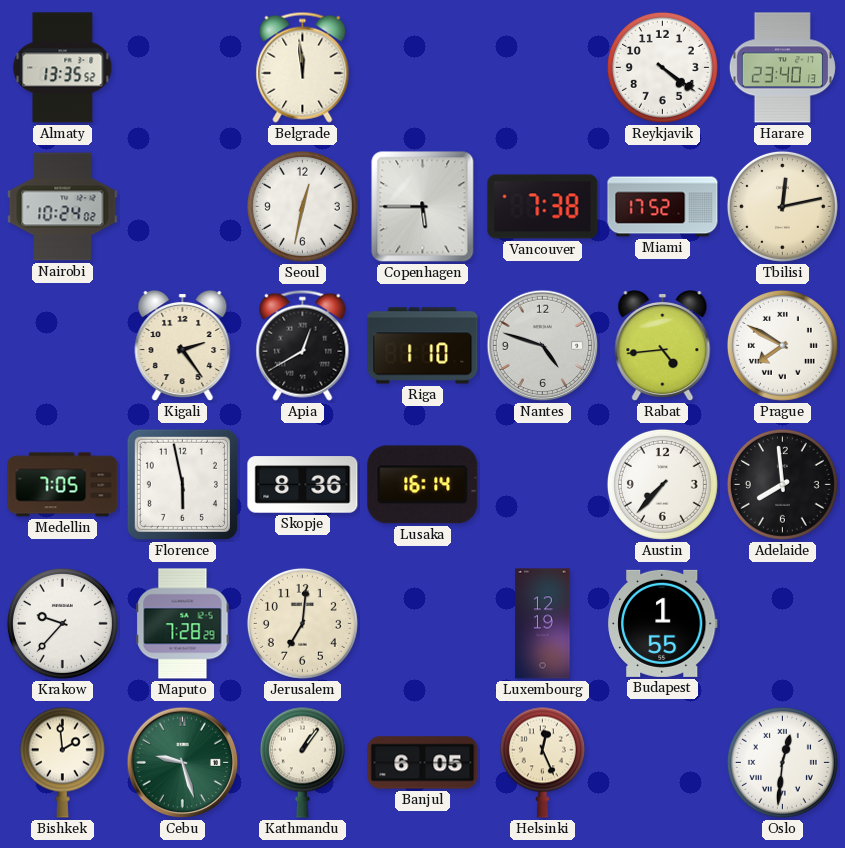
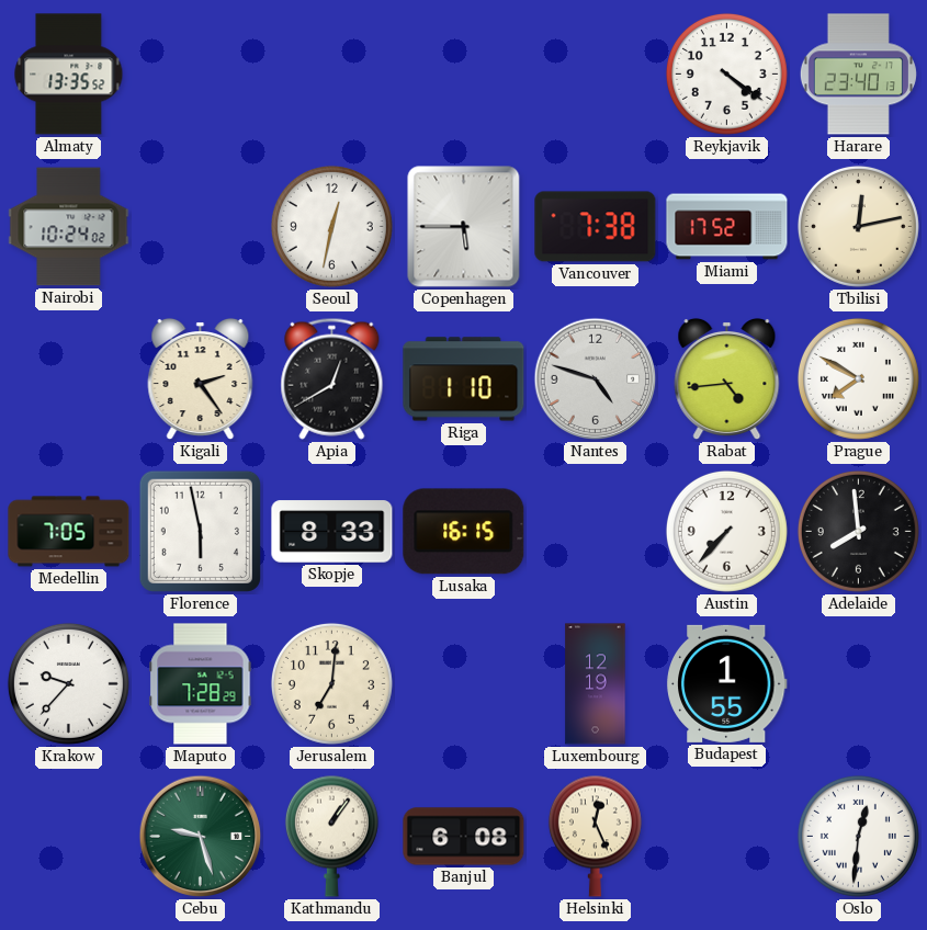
Belgrade: 11:59 -> none (303, 67)
Skopje: 8:36 -> 8:33 (332, 532)
Lusaka: 16:14 -> 16:15 (464, 532)
Bishkek: 1:59 -> none (62, 762)
Banjul: 6:05 -> 6:08 (464, 837)
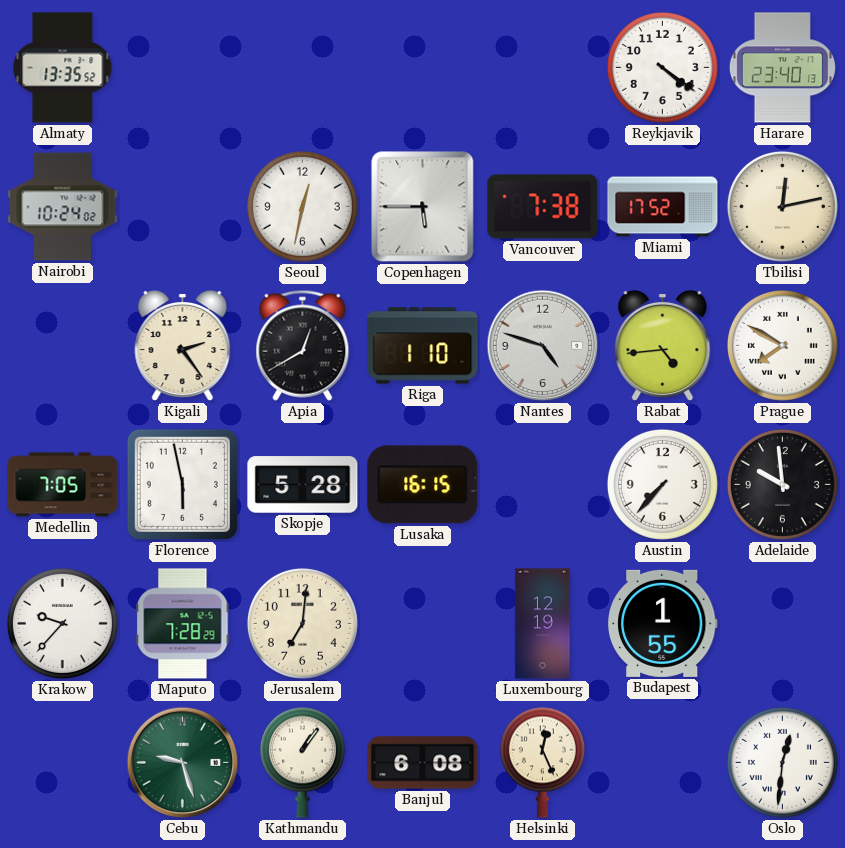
Skopje: 8:33 -> 5:28 (303, 485)
Adelaide: 7:59 -> 9:59 (782, 484)
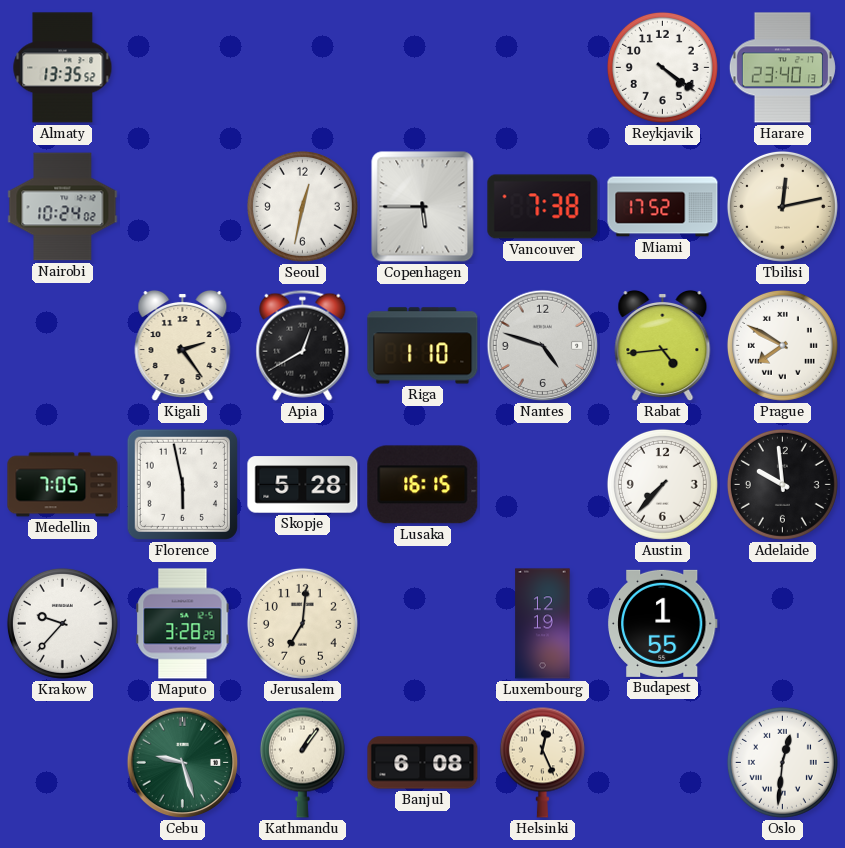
Maputo: 7:28 -> 3:28 (183, 624)
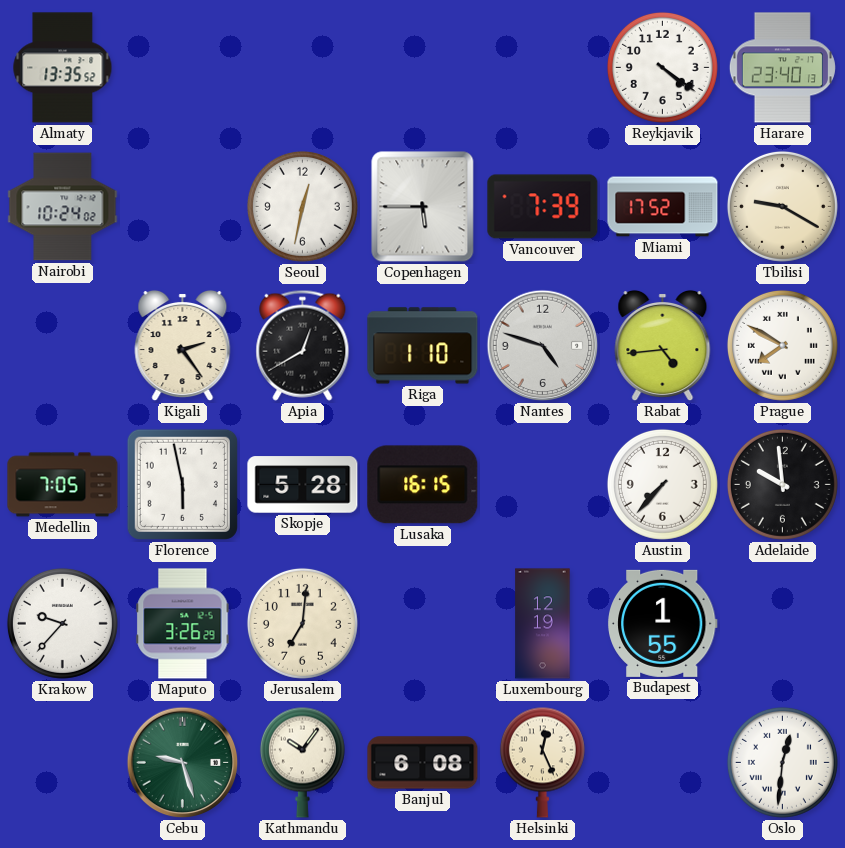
Vancouver: 7:38 -> 7:39 (543, 207)
Tbilisi: 12:13 -> 9:20 (782, 206)
Maputo: 3:28 -> 3:26 (183, 624)
Kathmandu: 1:06 -> 10:06 (302, 762)
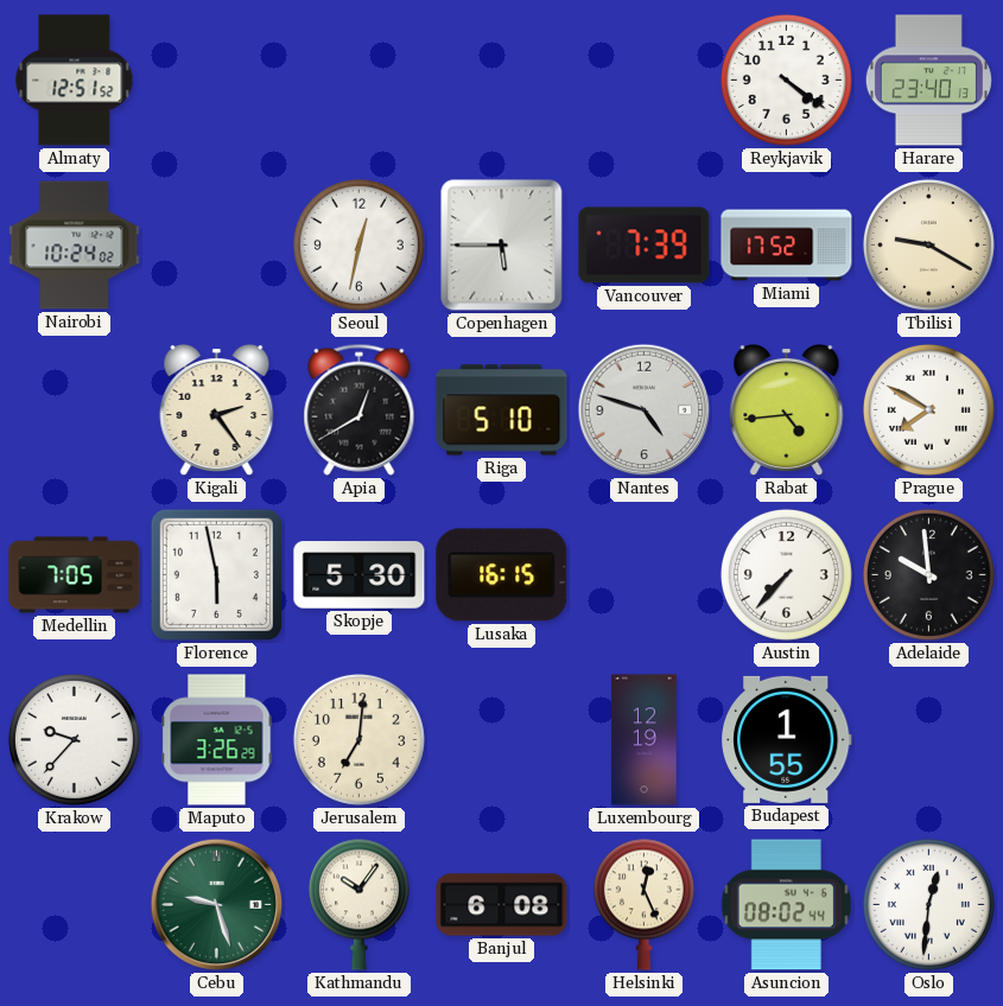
Almaty: 13:35 -> 12:51 (75, 81)
Riga: 1:10 -> 5:10 (502, 410)
Skopje: 5:28 -> 5:30 (360, 575)
Asuncion: none -> 08:02 (786, 905)
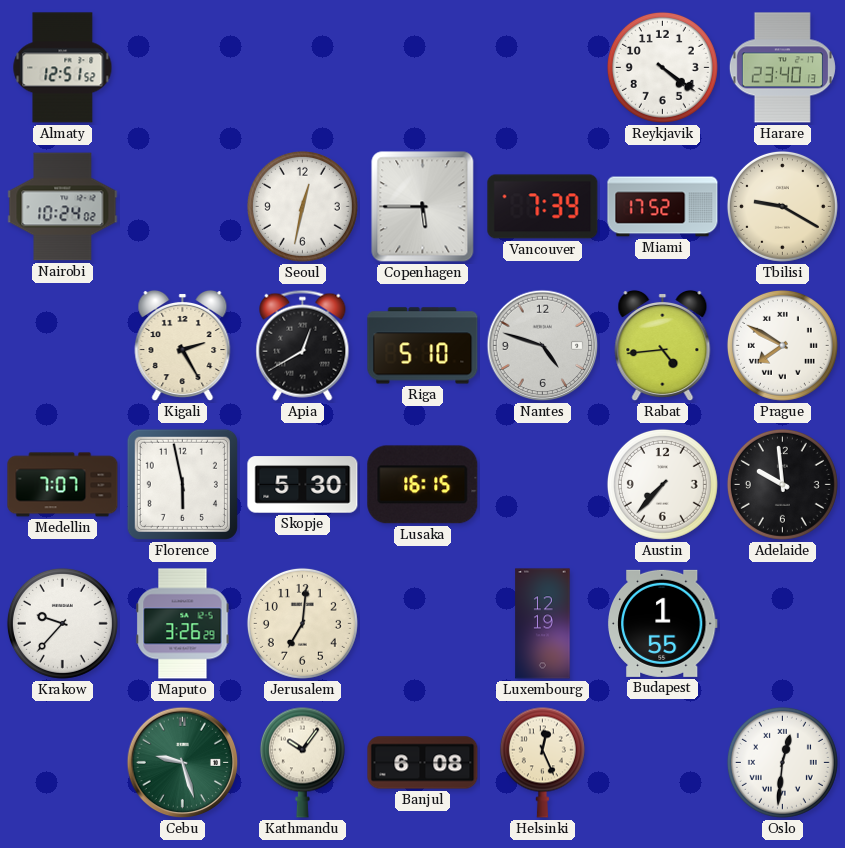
Kigali: 2:24 -> 2:25 (183, 346)
Medellin: 7:05 -> 7:07 (63, 485)
Asuncion: 08:02 -> none (786, 905)
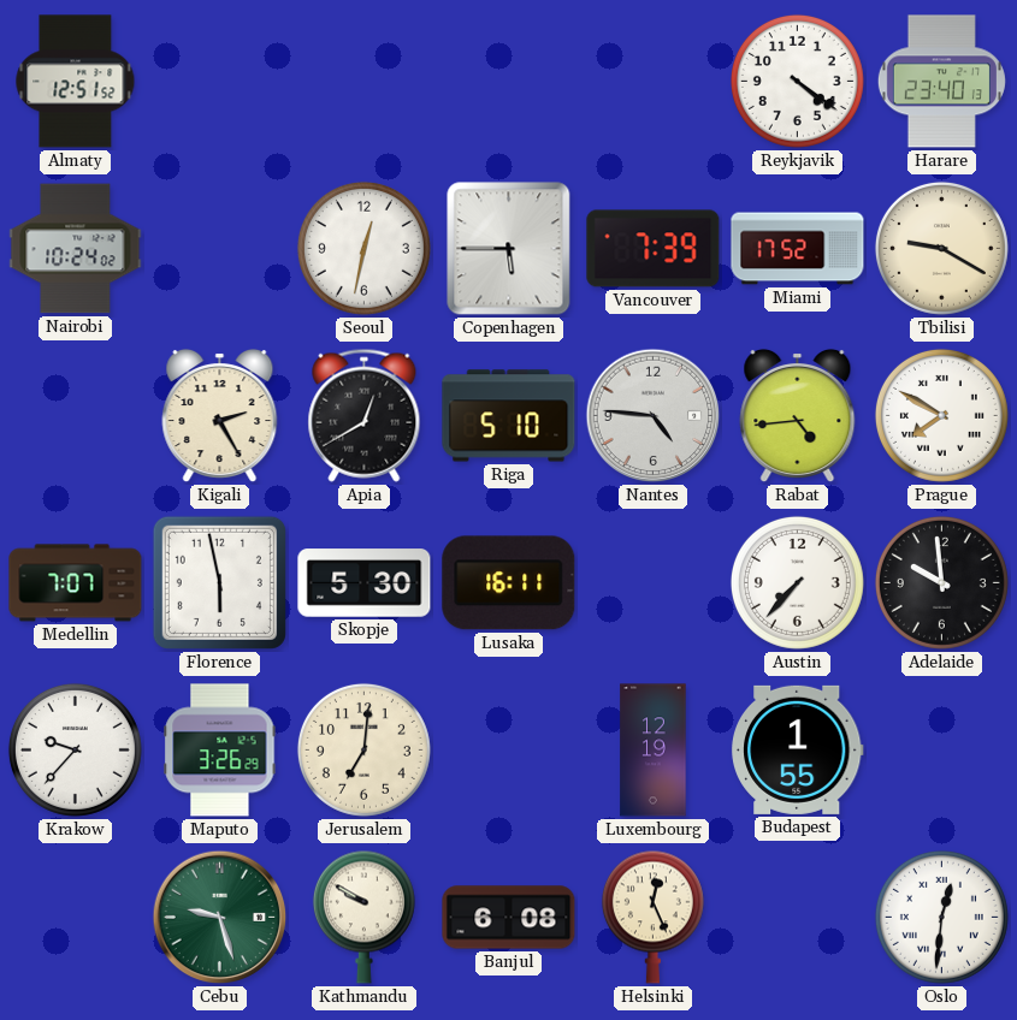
Nantes: 4:48 -> 4:46 (654, 416)
Lusaka: 16:15 -> 16:11 (509, 583)
Kathmandu: 10:06 -> 9:50 (363, 917)
